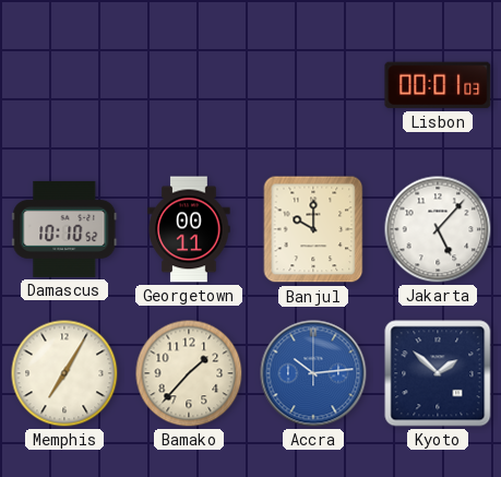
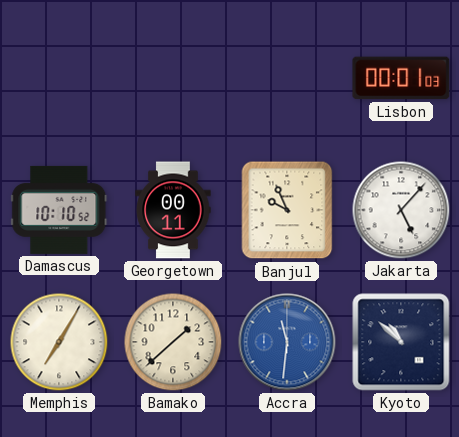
Banjul: 10:00 -> 9:56 (287, 210)
Bamako: 1:37 -> 1:38 (173, 342)
Accra: 10:14 -> 11:31 (287, 342)
Kyoto: 1:52 -> 10:52 (401, 342)
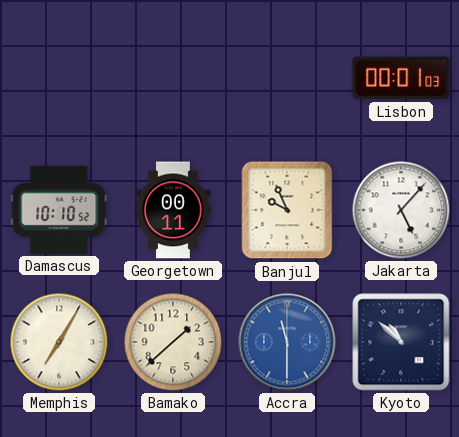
Accra: 11:31 -> 11:30 (287, 342)
